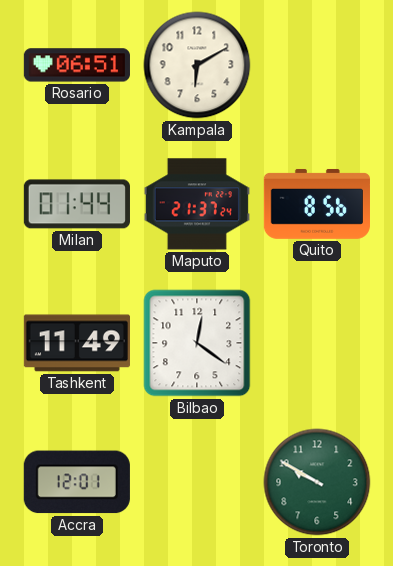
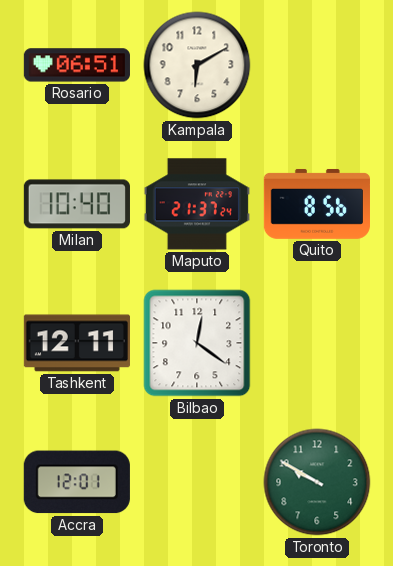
Milan: 01:44 -> 10:40 (77, 204)
Tashkent: 11:49 -> 12:11 (77, 343)
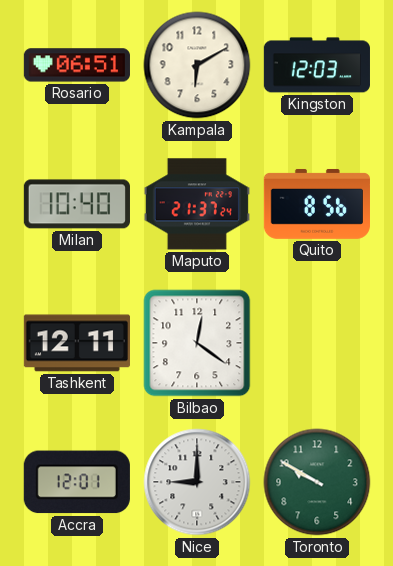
Kingston: none -> 12:03 (317, 65)
Nice: none -> 9:00 (197, 482)
